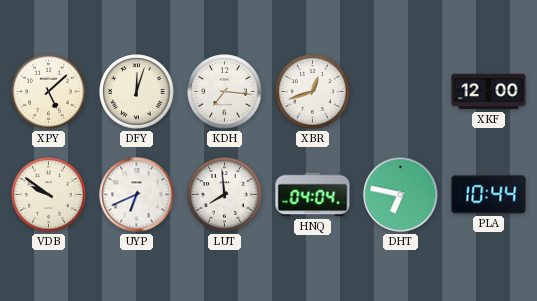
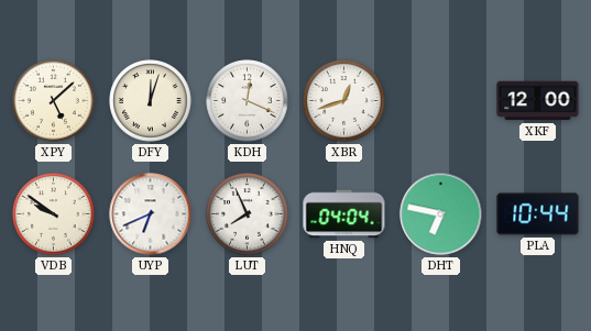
KDH: 7:16 -> 12:19 (248, 101)
LUT: 7:59 -> 7:56 (248, 214)
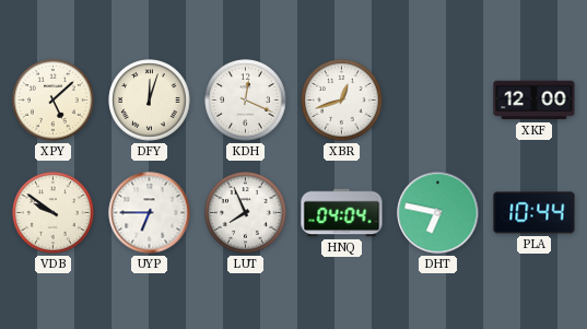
UYP: 6:41 -> 6:45 (150, 213)
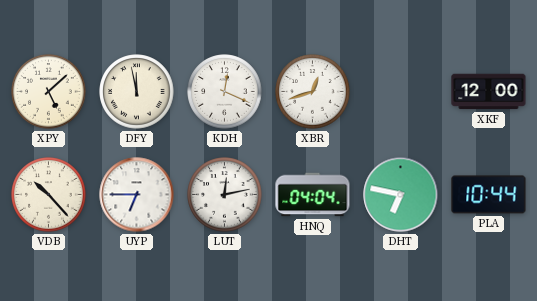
DFY: 12:03 -> 11:58 (137, 92)
VDB: 9:51 -> 10:23 (49, 195)
LUT: 7:56 -> 12:13 (225, 195)
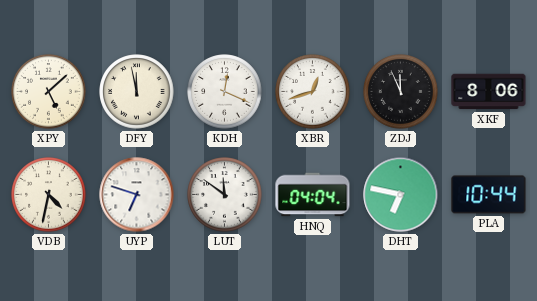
ZDJ: none -> 11:56 (401, 92)
XKF: 12:00 -> 8:06 (489, 92)
VDB: 10:23 -> 4:32 (49, 195)
UYP: 6:45 -> 6:48 (137, 195)
LUT: 12:13 -> 11:51 (225, 195)
